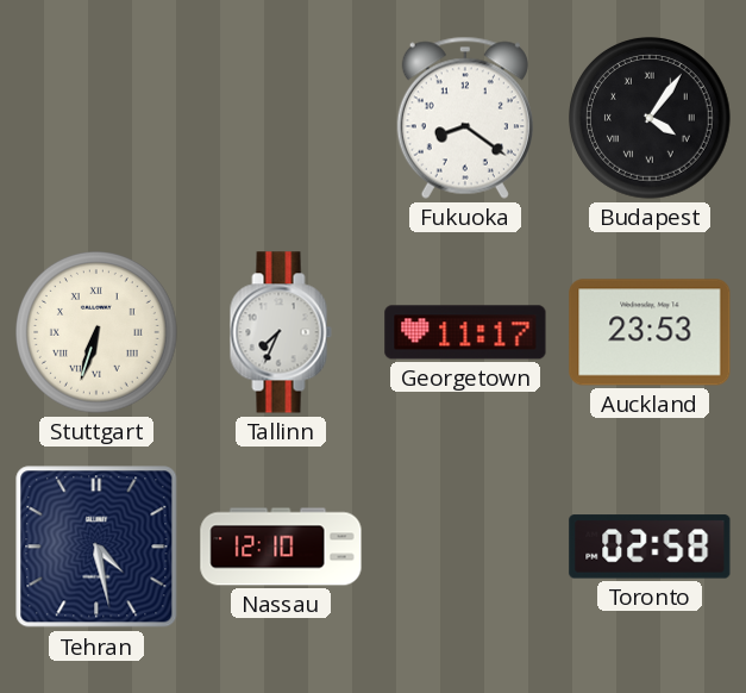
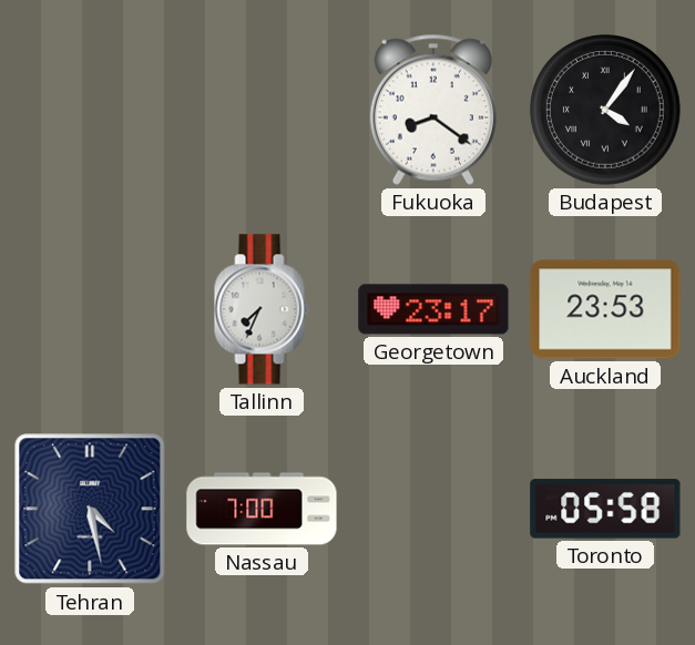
Stuttgart: 6:33 -> none (98, 333)
Georgetown: 11:17 -> 23:17 (433, 309)
Nassau: 12:10 -> 7:00 (262, 509)
Toronto: 02:58 -> 05:58 (605, 509)
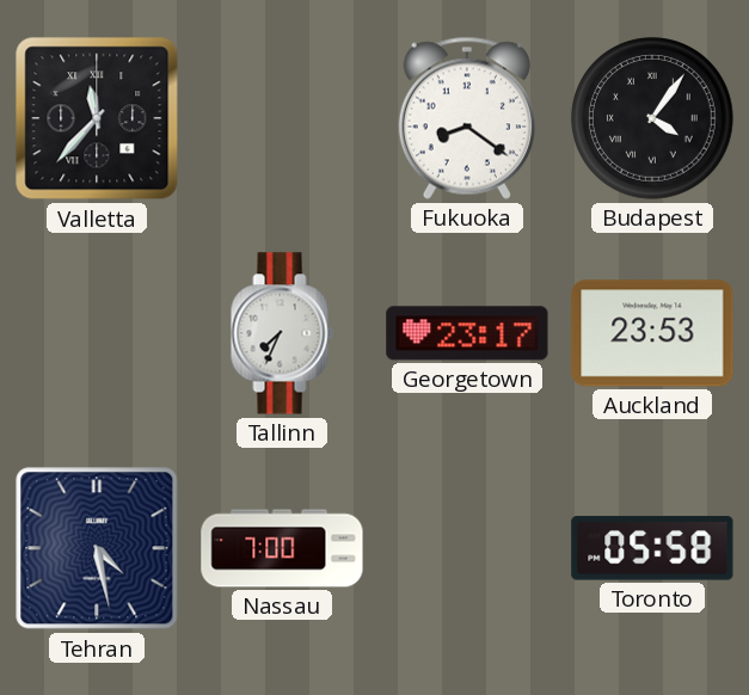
Valletta: none -> 11:37 (97, 118)
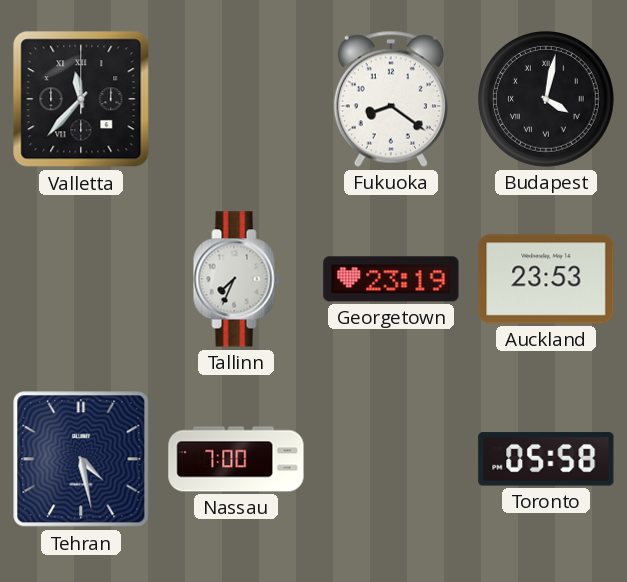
Budapest: 4:06 -> 4:02 (547, 100)
Georgetown: 23:17 -> 23:19 (391, 279)
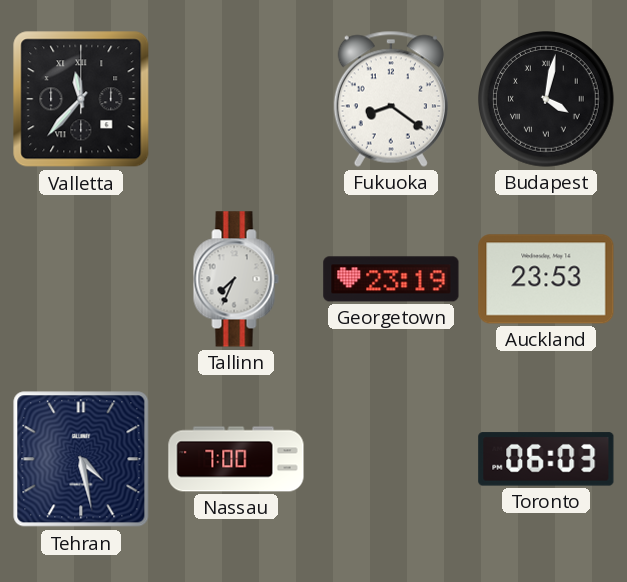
Toronto: 05:58 -> 06:03 (546, 459)
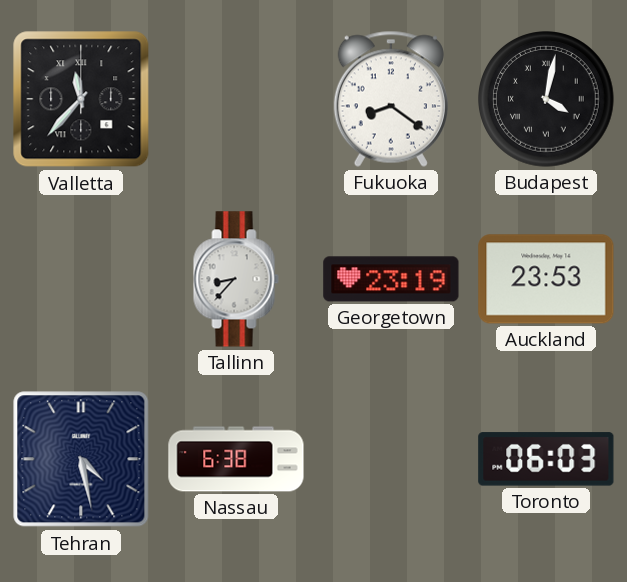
Tallinn: 7:34 -> 8:37 (236, 279)
Nassau: 7:00 -> 6:38 (236, 459)
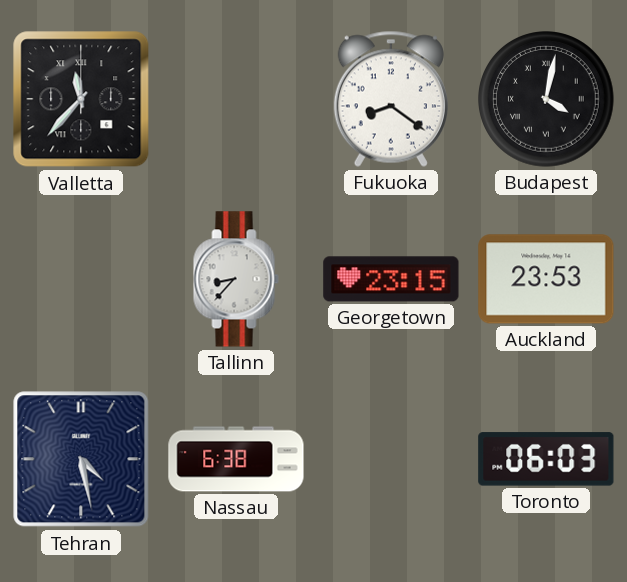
Georgetown: 23:19 -> 23:15 (391, 279)
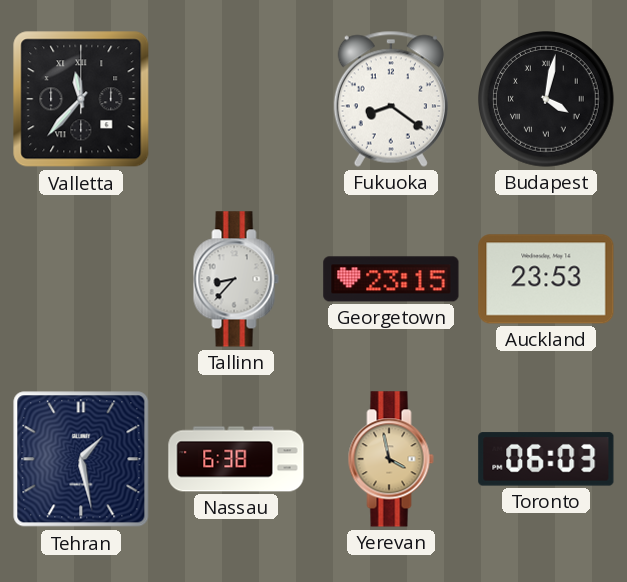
Tehran: 4:28 -> 1:28 (81, 459)
Yerevan: none -> 3:58 (391, 459)
